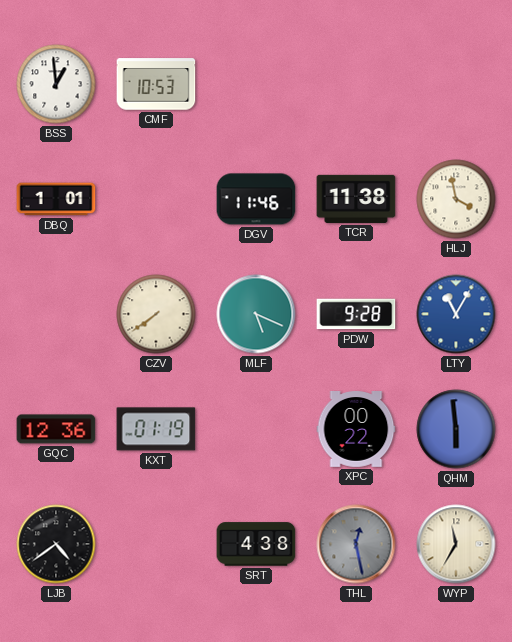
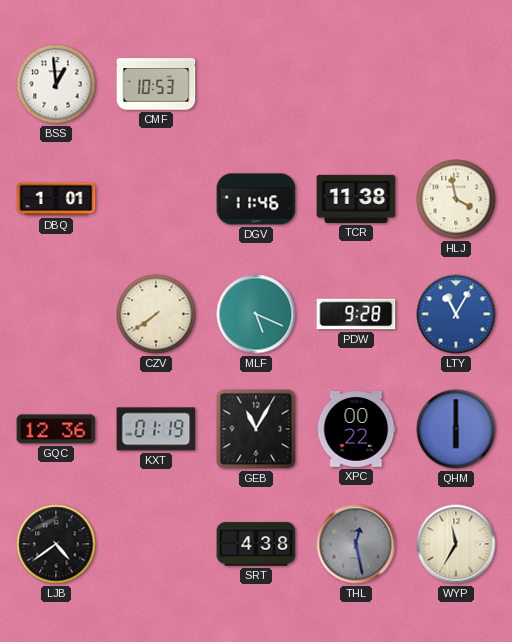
GEB: none -> 11:05 (256, 429)
QHM: 5:59 -> 6:00 (456, 429)
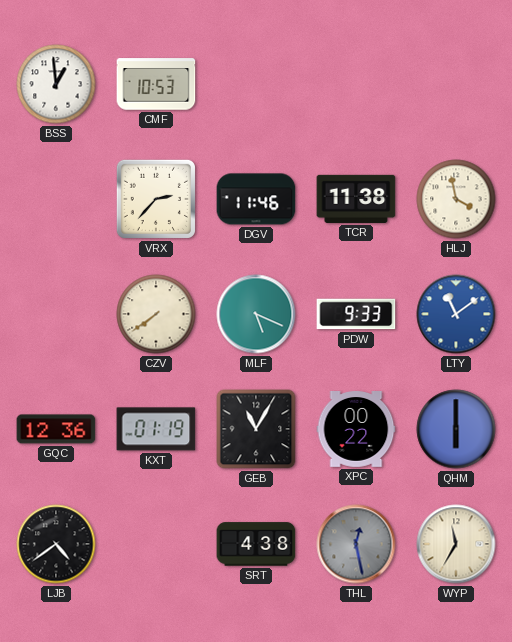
DBQ: 1:01 -> none (56, 199)
VRX: none -> 2:37 (156, 199)
PDW: 9:28 -> 9:33 (356, 314)
LTY: 11:05 -> 11:09 (456, 314)
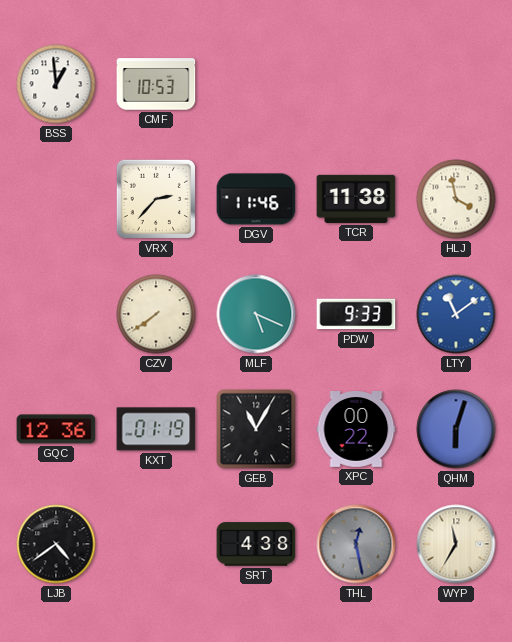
QHM: 6:00 -> 6:03 (456, 429)
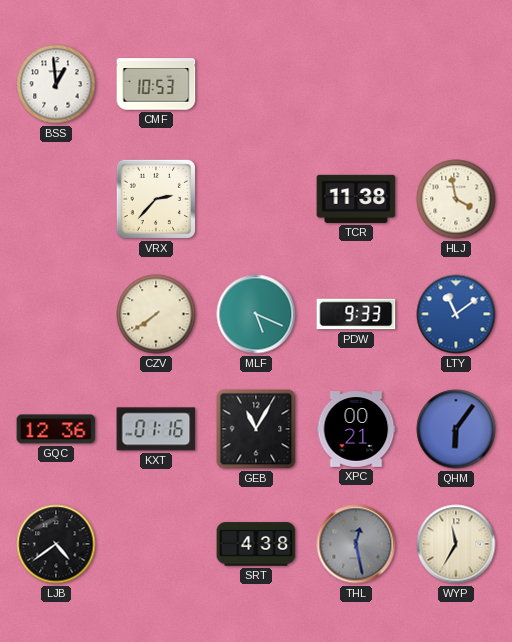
DGV: 11:46 -> none (256, 199)
KXT: 01:19 -> 01:16 (156, 429)
XPC: 00:22 -> 00:21 (356, 430)
QHM: 6:03 -> 6:06 (456, 429)
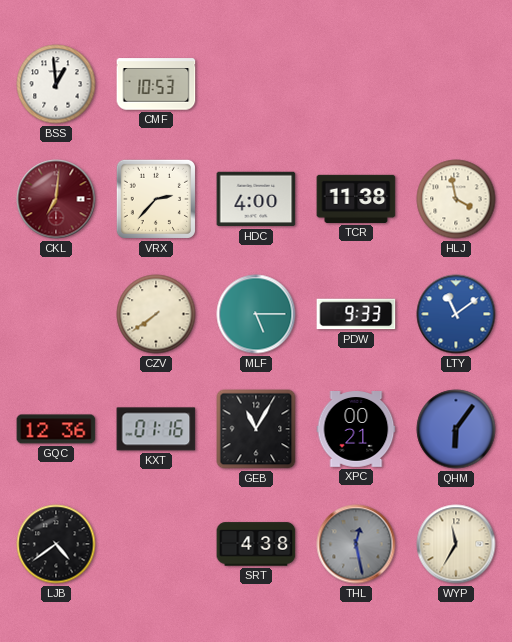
CKL: none -> 7:01 (56, 199)
HDC: none -> 4:00 (256, 199)
MLF: 5:19 -> 5:15 (256, 314)
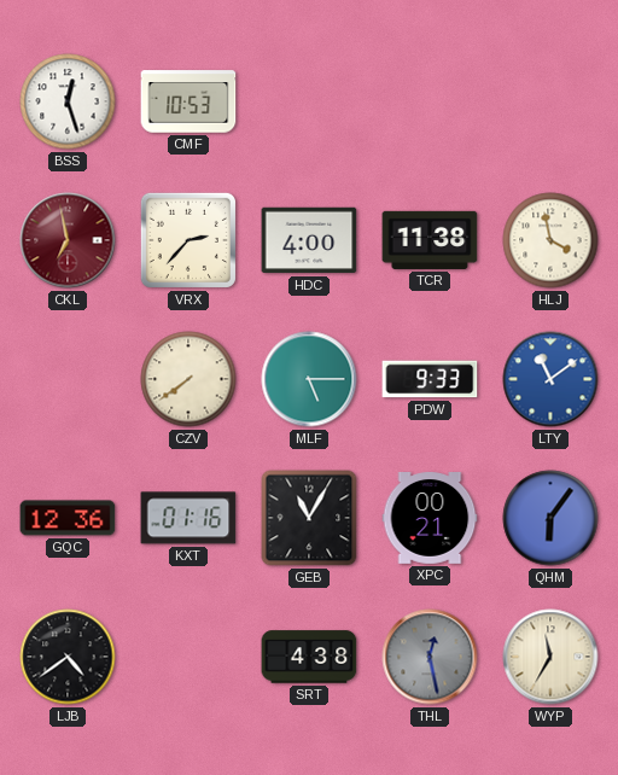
BSS: 12:59 -> 12:27 (68, 101)
CKL: 7:01 -> 6:58 (68, 240)
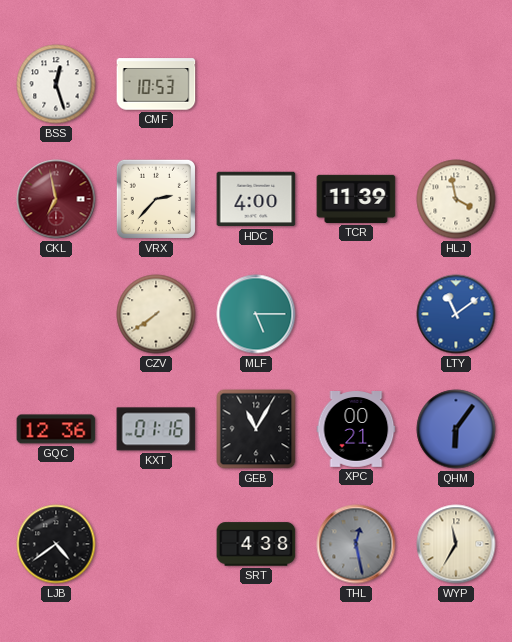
TCR: 11:38 -> 11:39 (356, 199)
PDW: 9:33 -> none (430, 379)
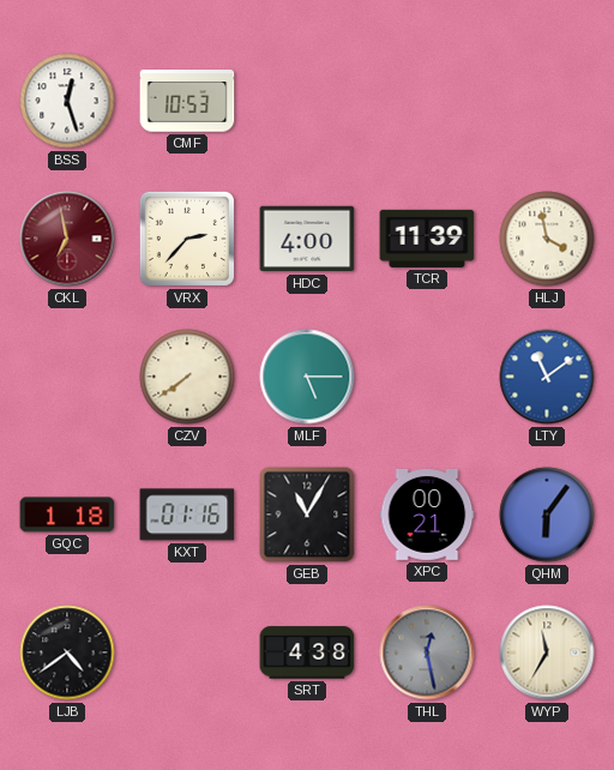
GQC: 12:36 -> 1:18 (67, 515)
